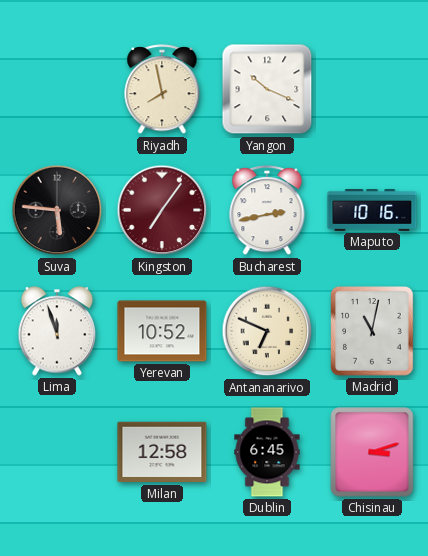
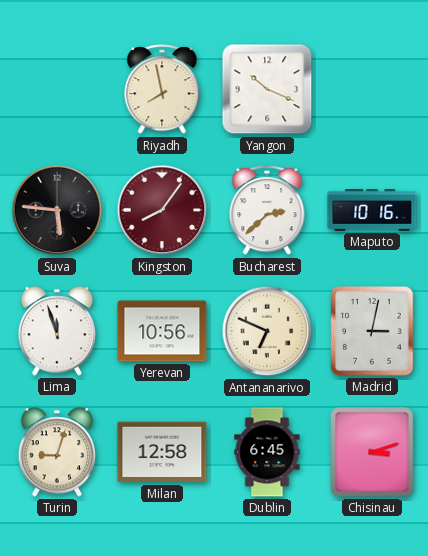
Kingston: 7:06 -> 8:06 (162, 210)
Bucharest: 2:43 -> 2:38 (267, 211)
Yerevan: 10:52 -> 10:56 (162, 331)
Madrid: 11:02 -> 3:02 (372, 331)
Turin: none -> 9:03 (57, 452)
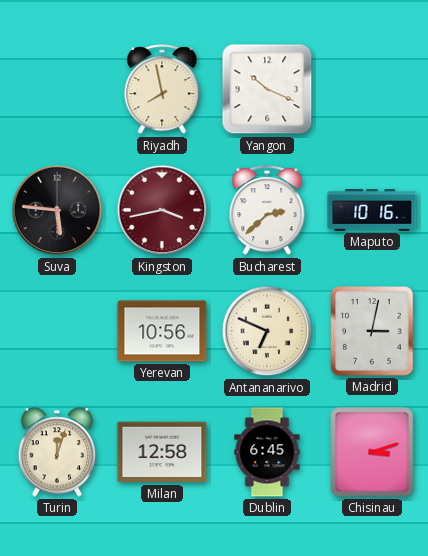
Kingston: 8:06 -> 3:43 (162, 210)
Lima: 11:57 -> none (57, 331)
Turin: 9:03 -> 12:03 (57, 452)
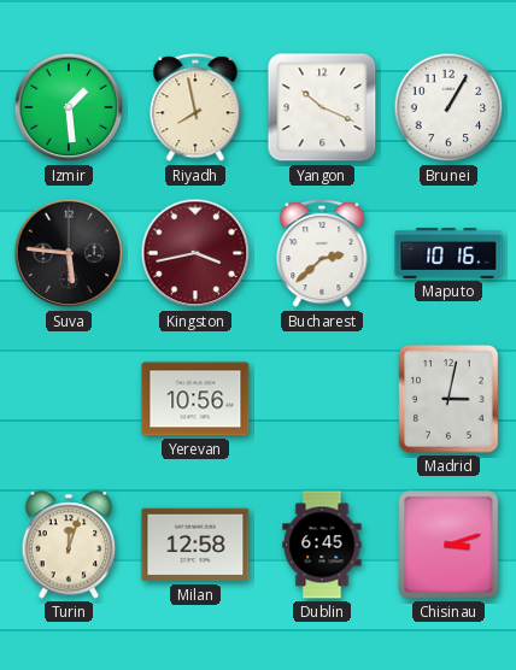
Izmir: none -> 1:29 (69, 107)
Brunei: none -> 1:05 (448, 107)
Antananarivo: 6:49 -> none (267, 331)
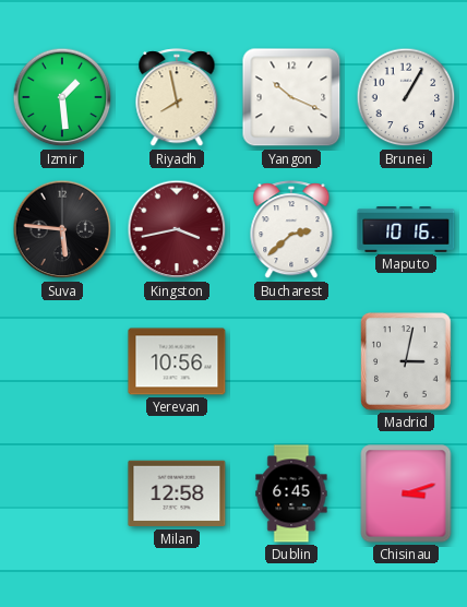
Turin: 12:03 -> none (69, 545)
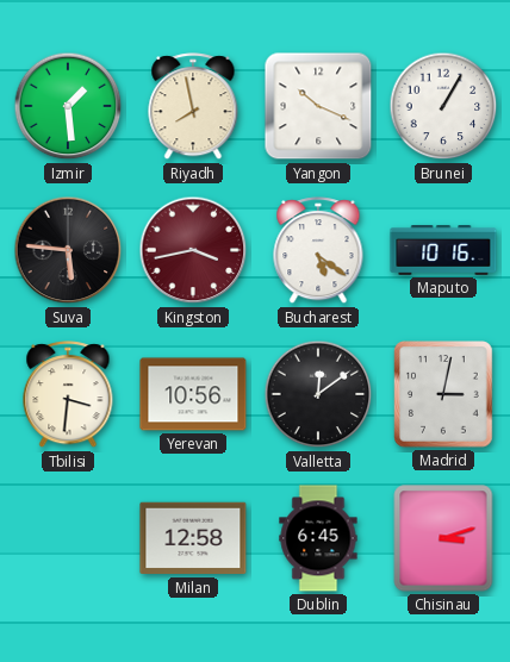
Bucharest: 2:38 -> 5:21 (318, 251)
Tbilisi: none -> 3:31 (68, 395)
Valletta: none -> 12:09 (318, 394)
